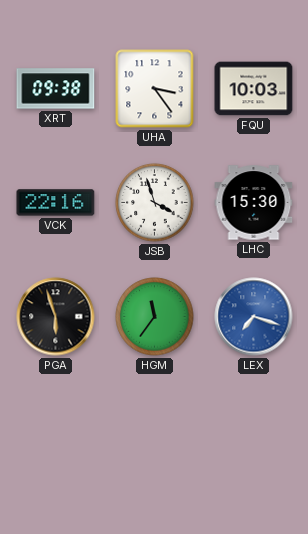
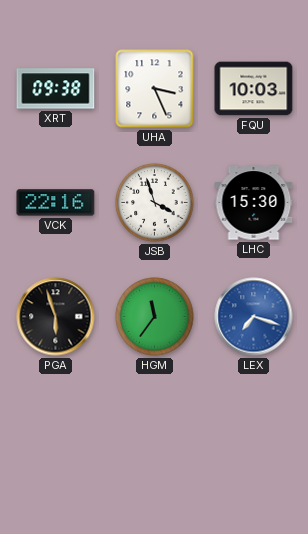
UHA: 3:24 -> 3:26 (155, 89)
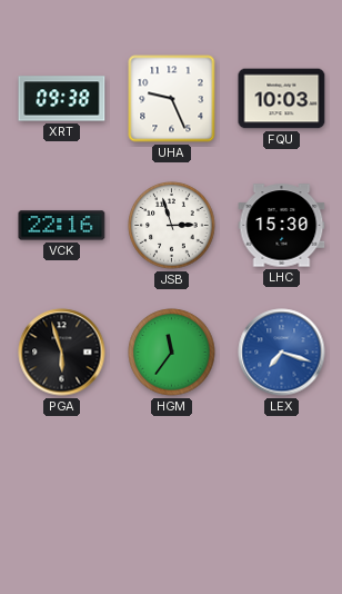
UHA: 3:26 -> 9:26 (172, 99)
JSB: 3:57 -> 2:57 (172, 226)
